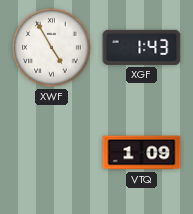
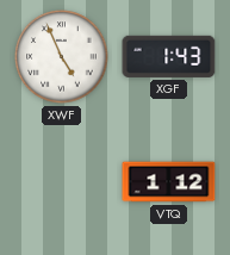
XWF: 4:55 -> 4:56 (62, 57)
VTQ: 1:09 -> 1:12 (169, 182)
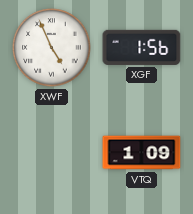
XGF: 1:43 -> 1:56 (142, 47)
VTQ: 1:12 -> 1:09 (142, 153)
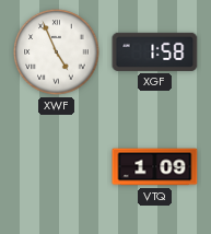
XGF: 1:56 -> 1:58 (155, 51)
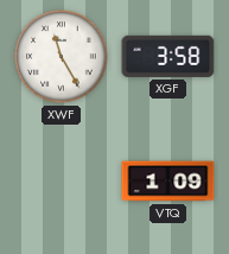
XWF: 4:56 -> 11:25 (62, 57)
XGF: 1:58 -> 3:58 (168, 56)
